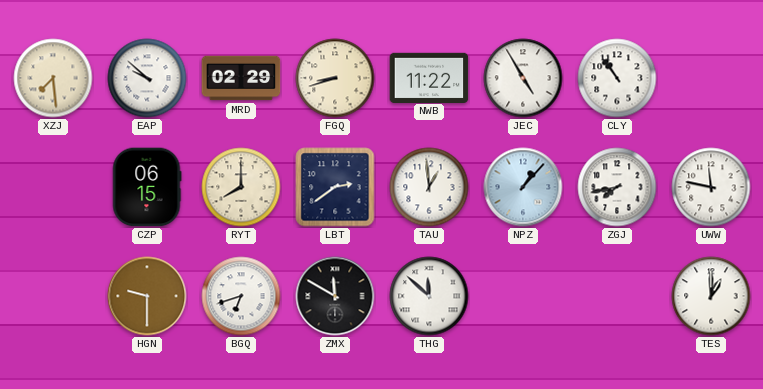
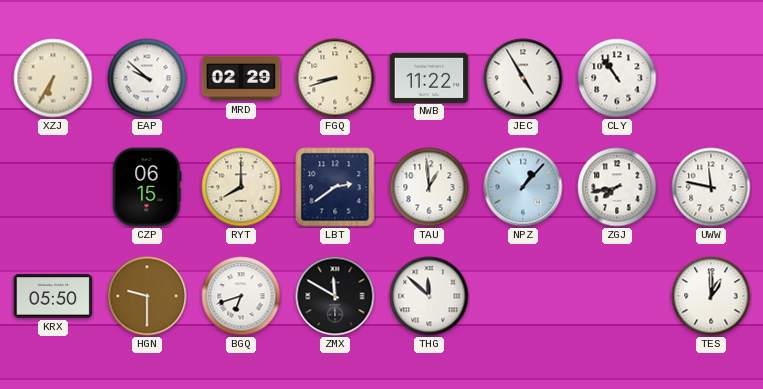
XZJ: 7:29 -> 6:35 (53, 78)
KRX: none -> 05:50 (53, 296)
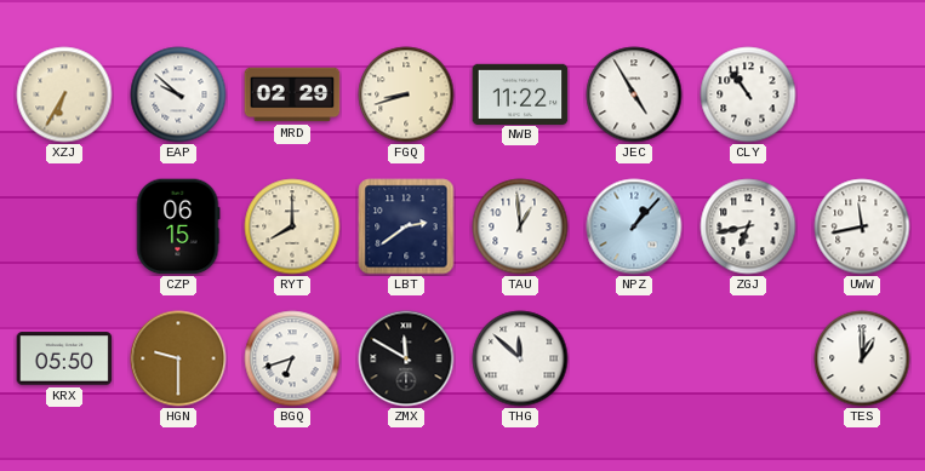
ZGJ: 7:43 -> 6:43 (748, 226)
UWW: 11:47 -> 11:43 (862, 226)
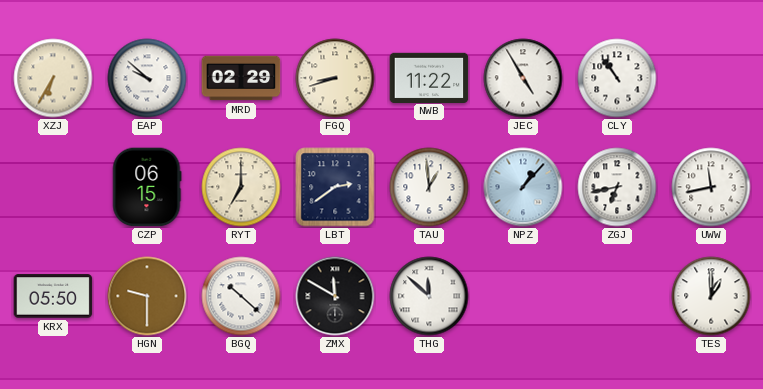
RYT: 8:00 -> 7:00 (241, 187)
BGQ: 6:42 -> 10:22 (241, 296)
